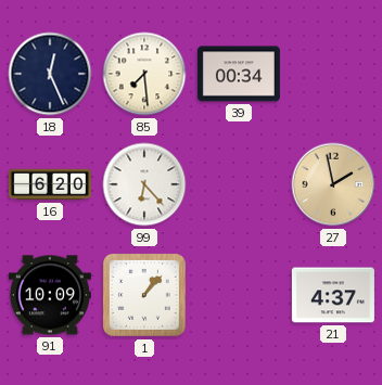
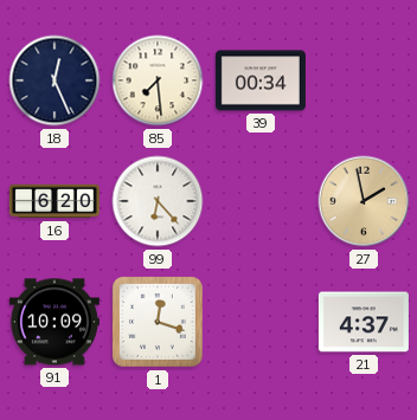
1: 1:07 -> 12:18 (158, 322)
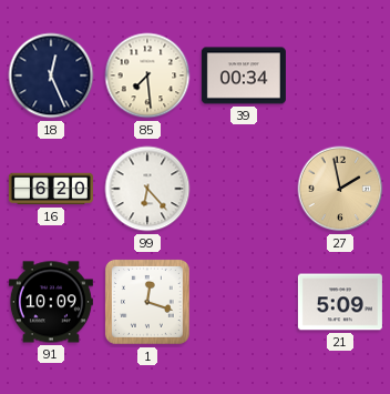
21: 4:37 -> 5:09 (340, 302)
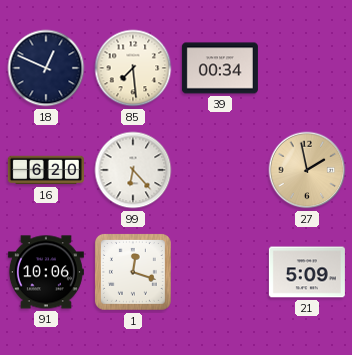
18: 12:26 -> 12:49 (46, 68)
91: 10:09 -> 10:06 (46, 272)
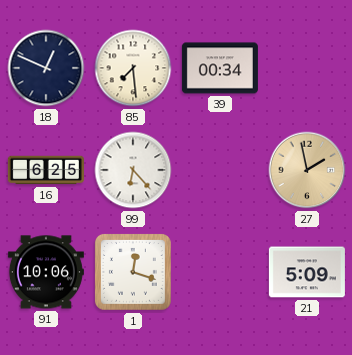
16: 6:20 -> 6:25 (46, 170)
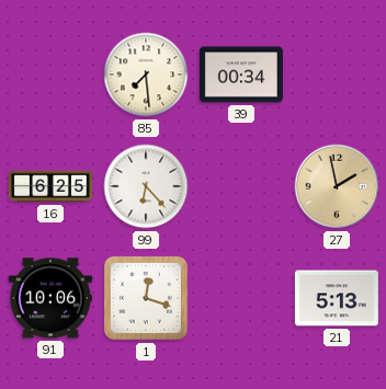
18: 12:49 -> none (46, 68)
21: 5:09 -> 5:13 (337, 298)
